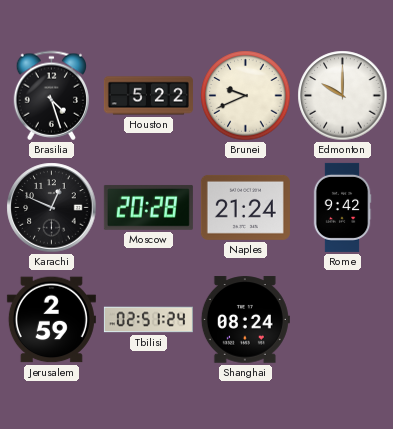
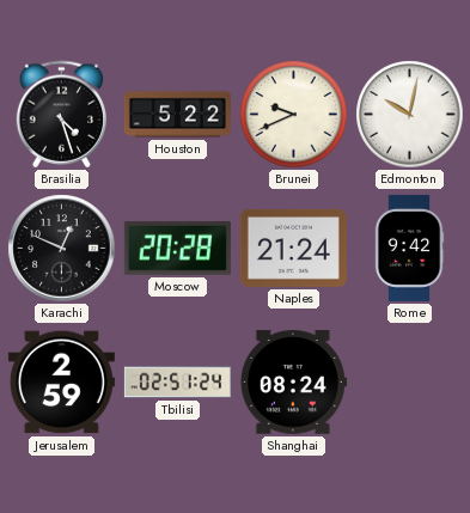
Edmonton: 10:00 -> 10:02 (410, 115)
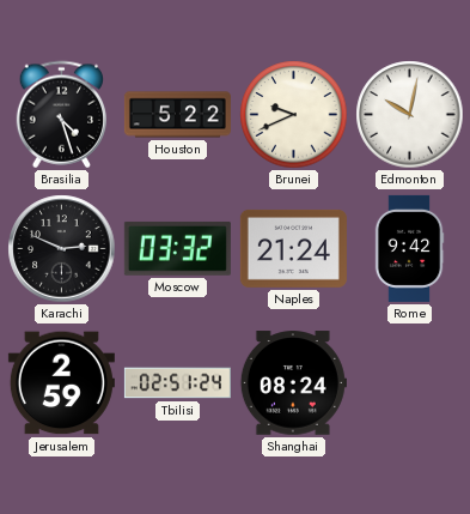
Karachi: 12:49 -> 2:49 (62, 249)
Moscow: 20:28 -> 03:32 (177, 248)
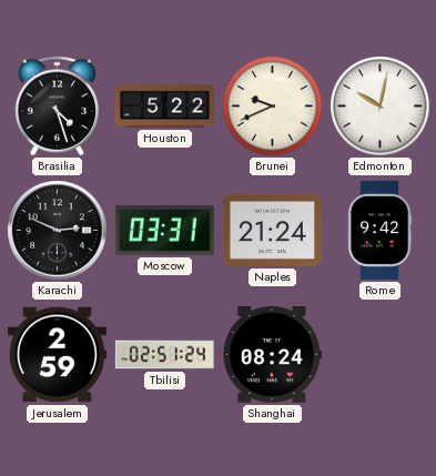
Moscow: 03:32 -> 03:31 (164, 230)
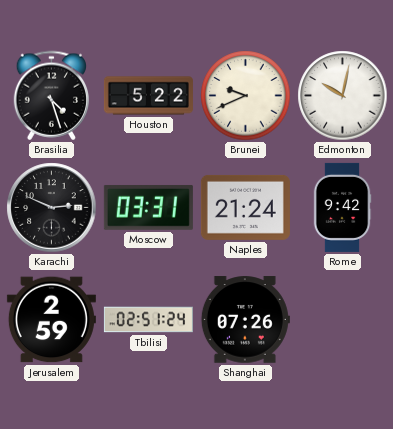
Shanghai: 08:24 -> 07:26 (245, 320)
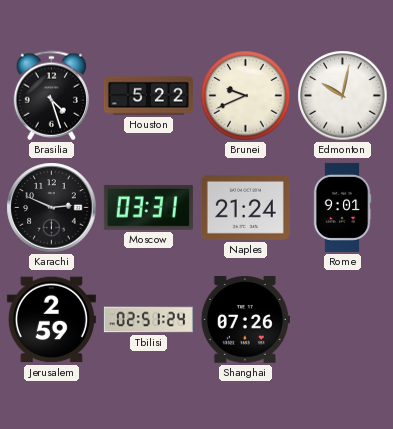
Rome: 9:42 -> 9:01 (342, 207)
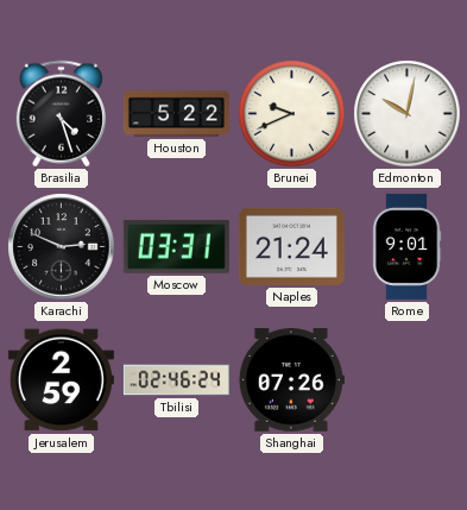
Tbilisi: 02:51 -> 02:46 (176, 380)
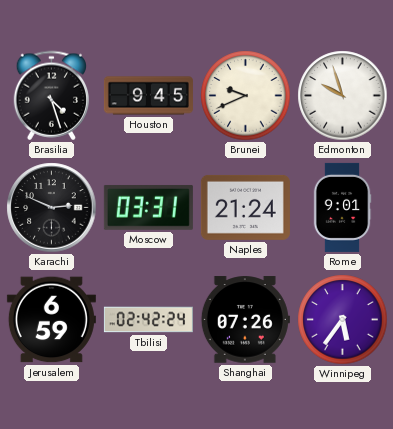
Houston: 5:22 -> 9:45 (148, 96)
Edmonton: 10:02 -> 9:57 (343, 96)
Jerusalem: 2:59 -> 6:59 (51, 320)
Tbilisi: 02:46 -> 02:42 (148, 320)
Winnipeg: none -> 5:36 (343, 320)
